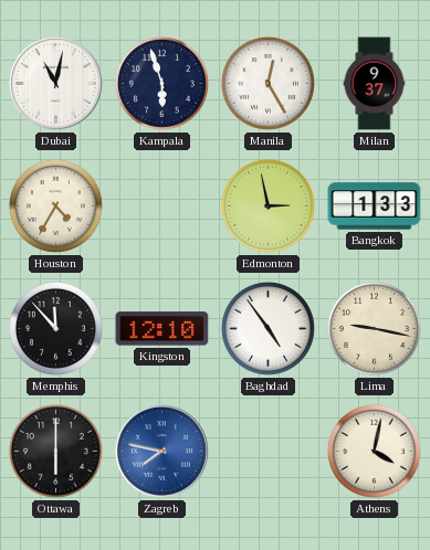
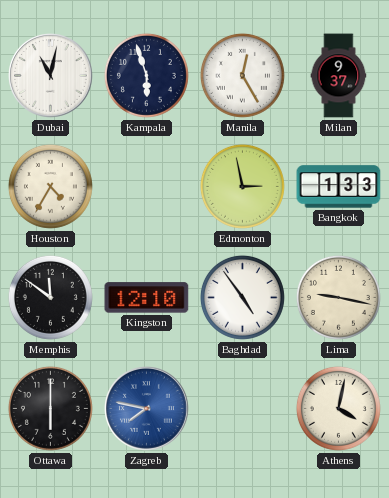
Memphis: 11:53 -> 11:51 (50, 297)
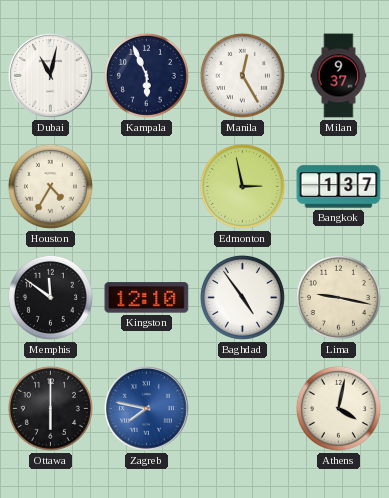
Kampala: 5:57 -> 5:56 (146, 75)
Bangkok: 1:33 -> 1:37 (339, 187)
